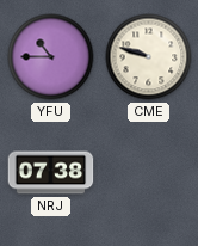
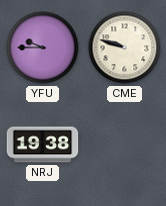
YFU: 10:45 -> 9:45 (43, 48)
NRJ: 07:38 -> 19:38 (43, 145)
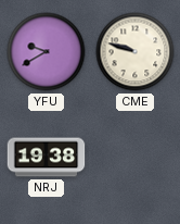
YFU: 9:45 -> 9:40 (47, 52)
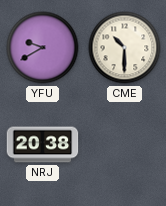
CME: 9:48 -> 10:30 (125, 48)
NRJ: 19:38 -> 20:38 (43, 145)
